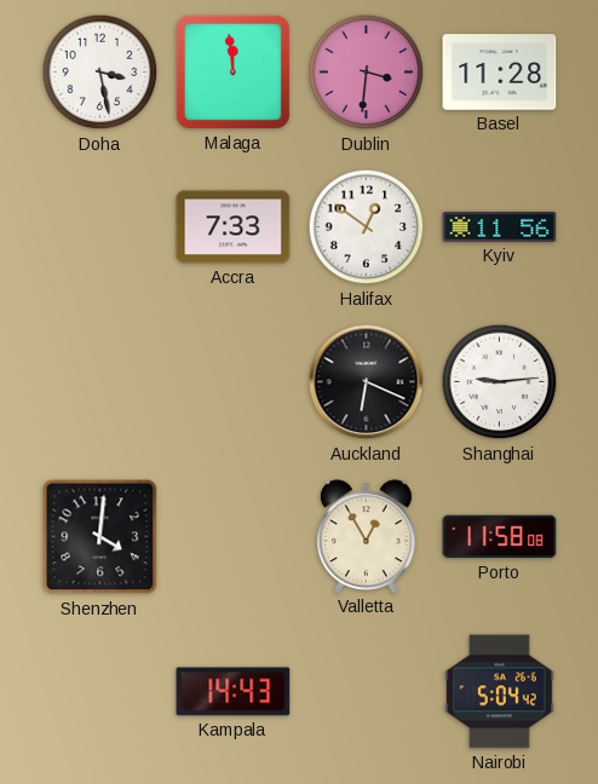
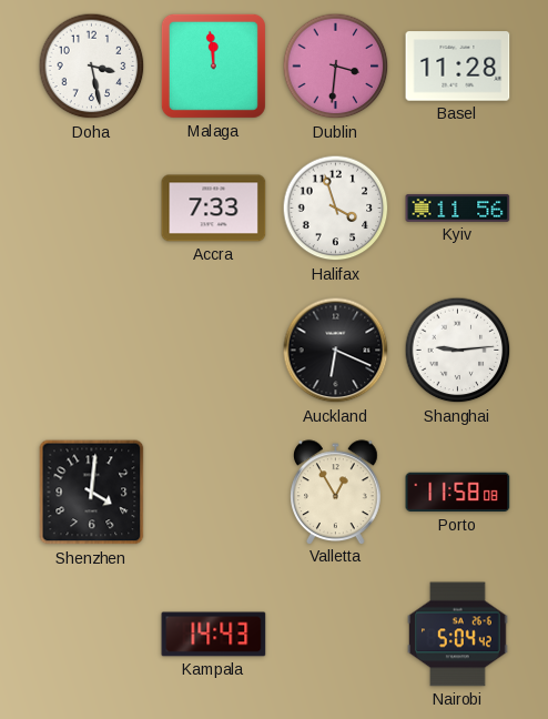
Halifax: 12:51 -> 3:57 (336, 209)
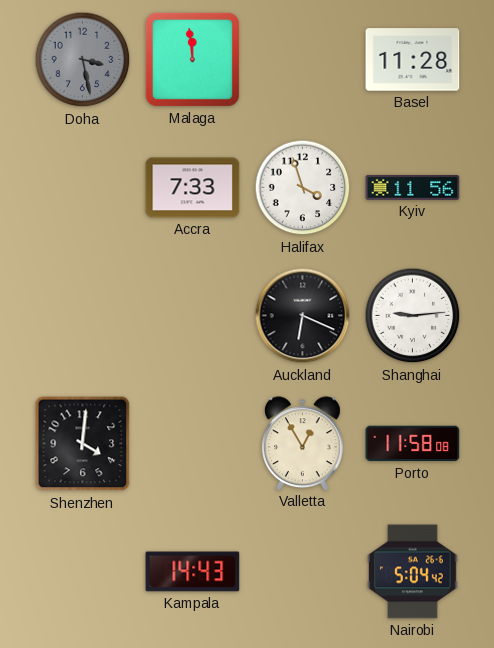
Doha dial: white -> grey (83, 60)
Dublin: 3:31 -> none (336, 67)
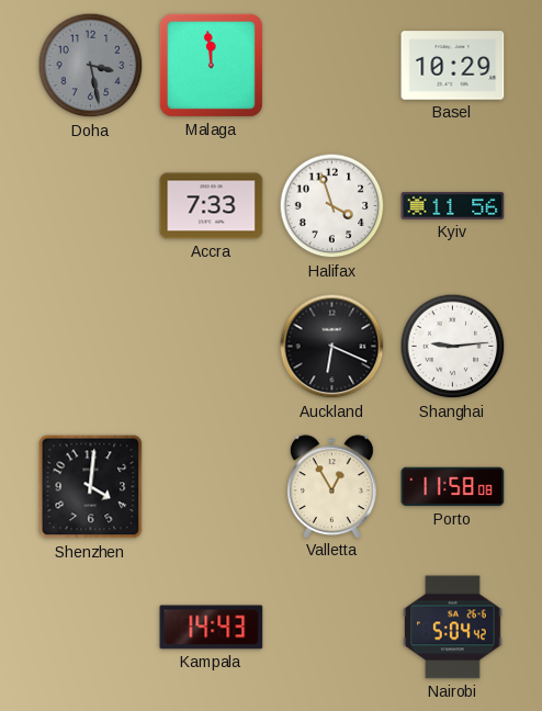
Basel: 11:28 -> 10:29 (453, 66)
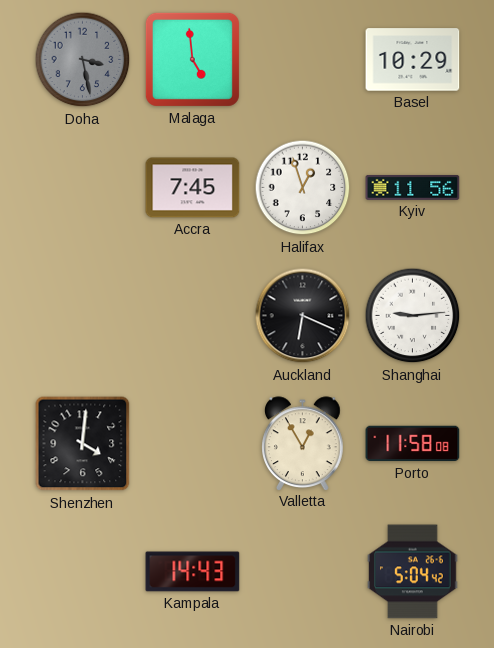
Malaga: 11:59 -> 4:59 (192, 59)
Accra: 7:33 -> 7:45 (193, 188)
Halifax: 3:57 -> 12:57 (303, 188)
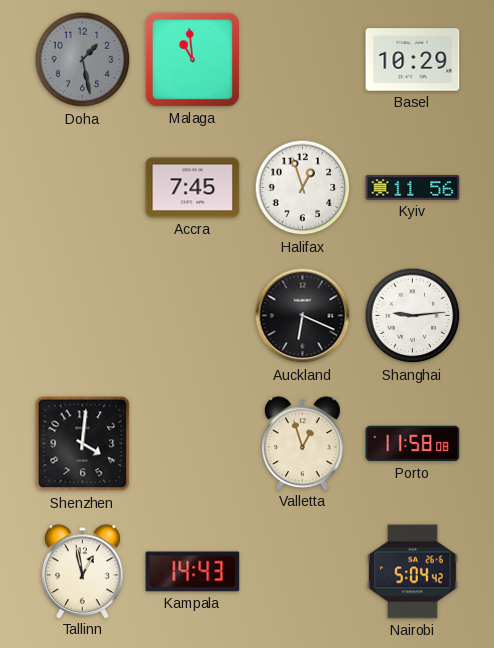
Doha: 3:28 -> 1:28 (83, 60)
Malaga: 4:59 -> 10:59 (192, 59)
Valletta: 12:55 -> 12:57 (303, 443)
Tallinn: none -> 12:58 (83, 571)
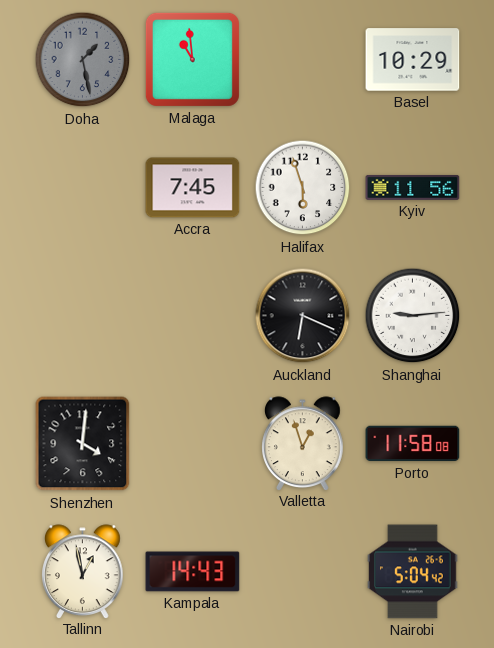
Halifax: 12:57 -> 5:57 (303, 188)
